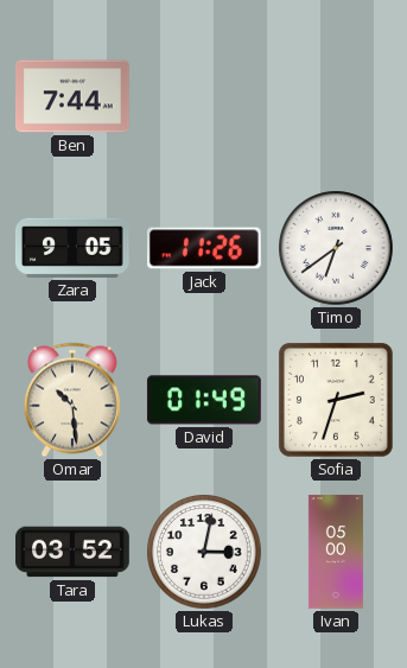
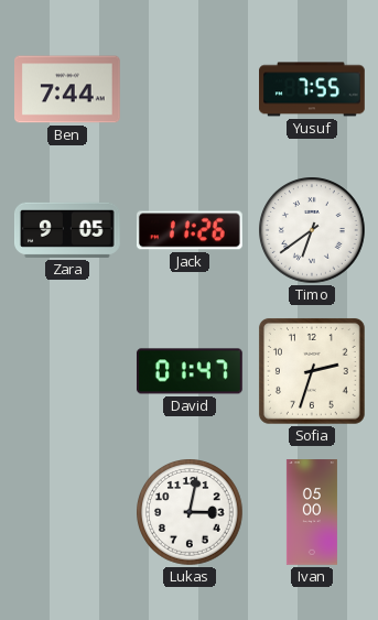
Yusuf: none -> 7:55 (313, 89)
Omar: 10:29 -> none (72, 400)
David: 01:49 -> 01:47 (190, 371)
Tara: 03:52 -> none (74, 552)
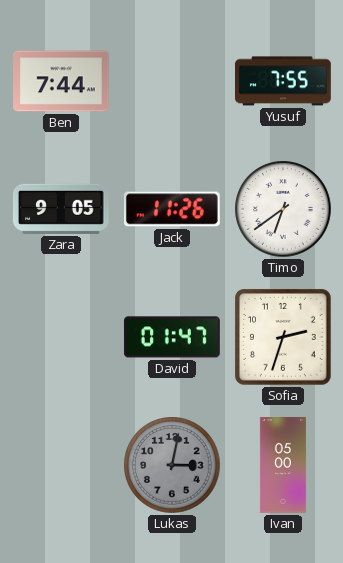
Lukas dial: white -> grey (172, 466)
